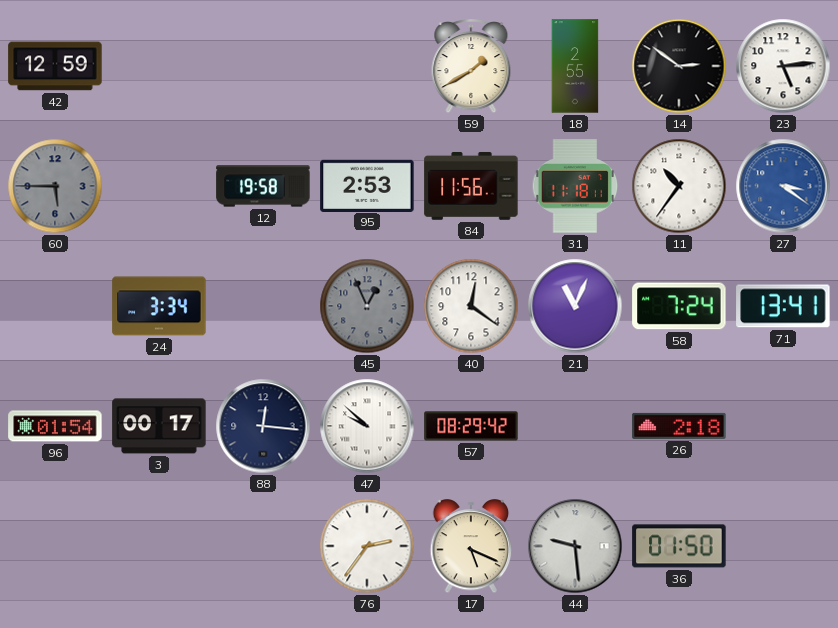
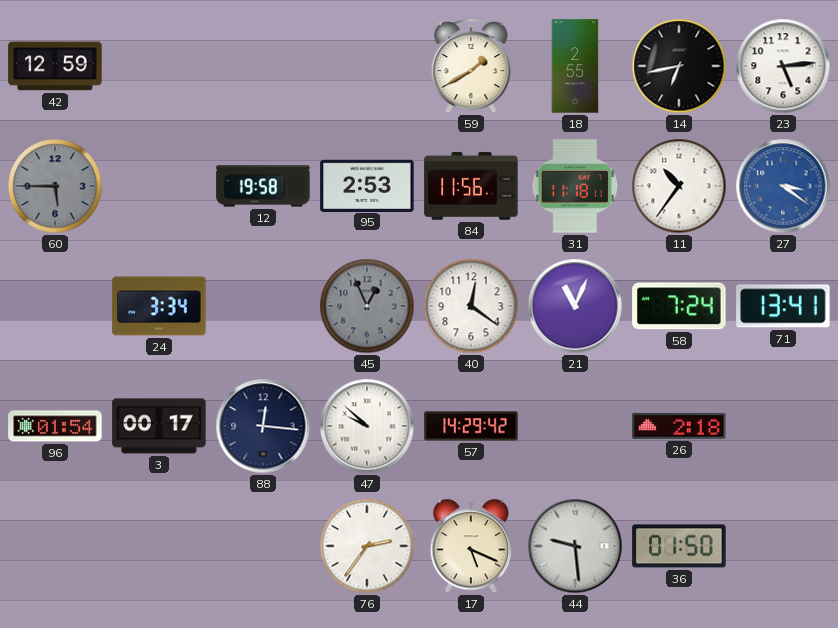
14: 2:51 -> 6:43 (679, 66)
57: 08:29 -> 14:29 (471, 426)
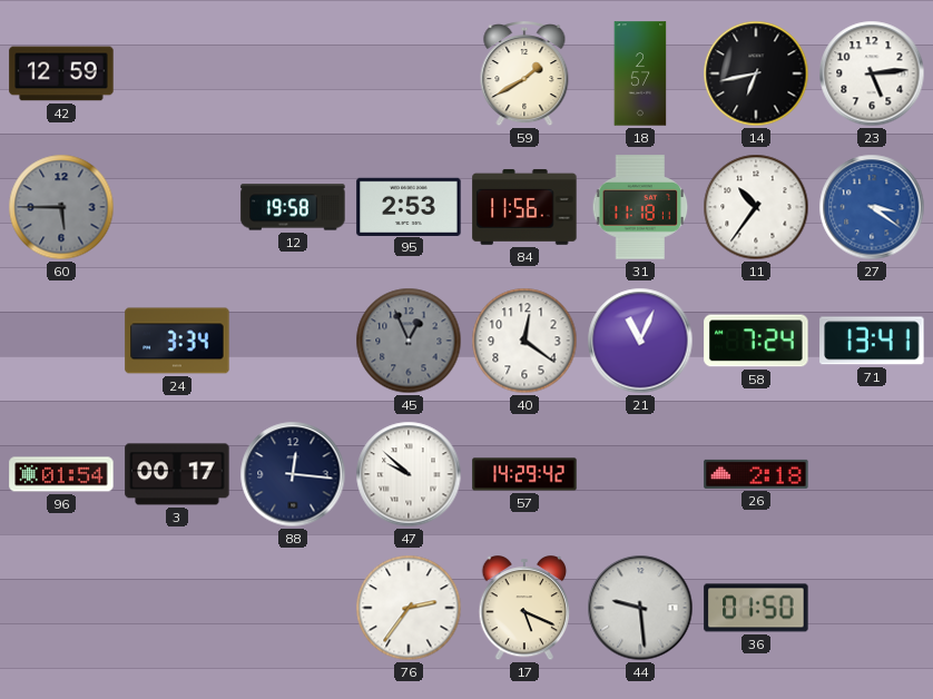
18: 2:55 -> 2:57 (640, 73)
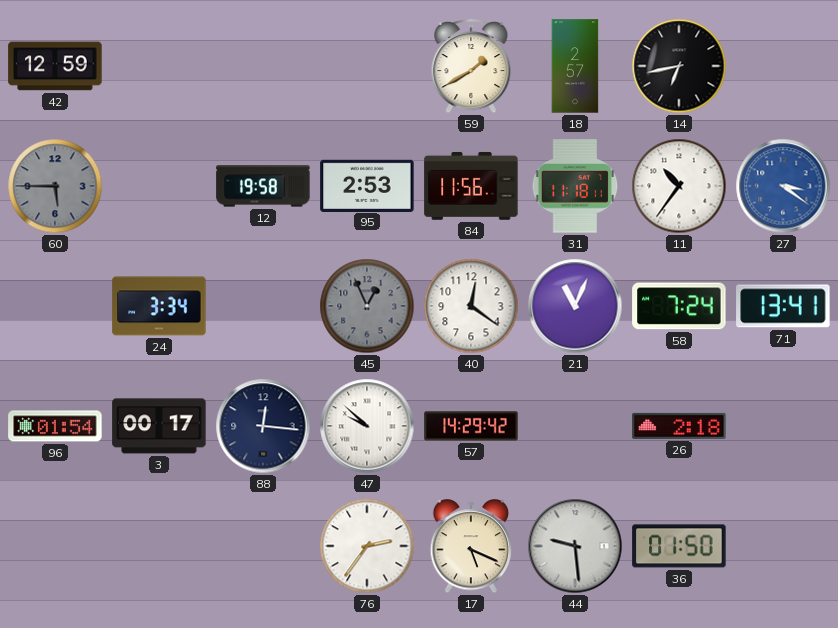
23: 5:14 -> none (872, 73)
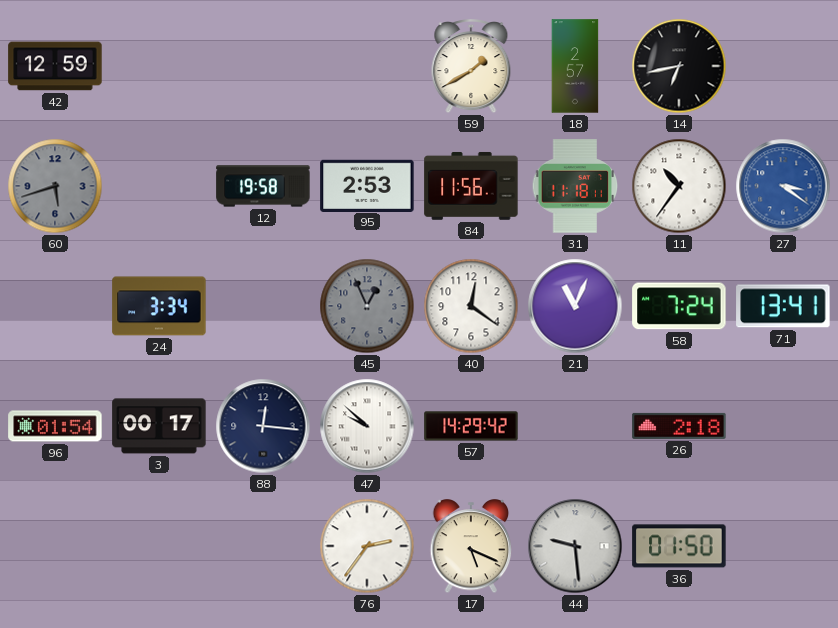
60: 5:45 -> 5:42 (55, 186)
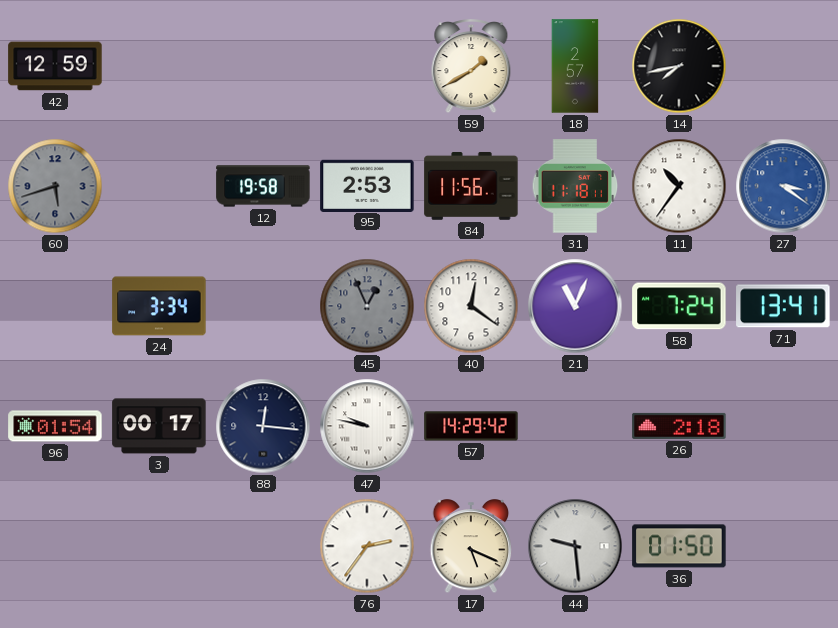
14: 6:43 -> 7:43 (679, 66)
47: 9:52 -> 9:47 (367, 426)
